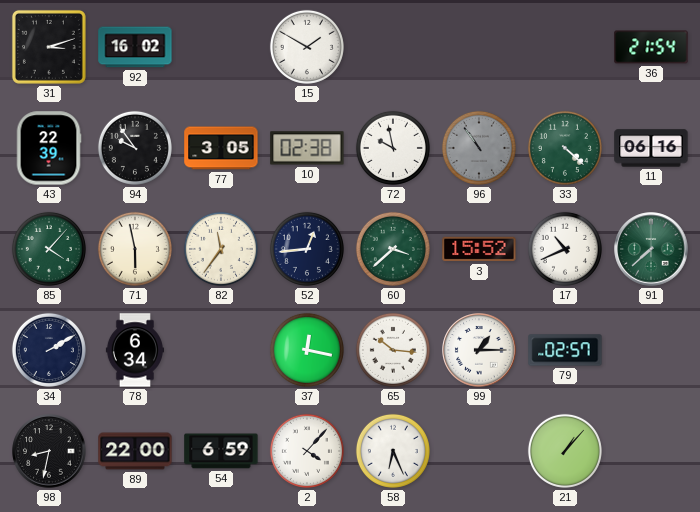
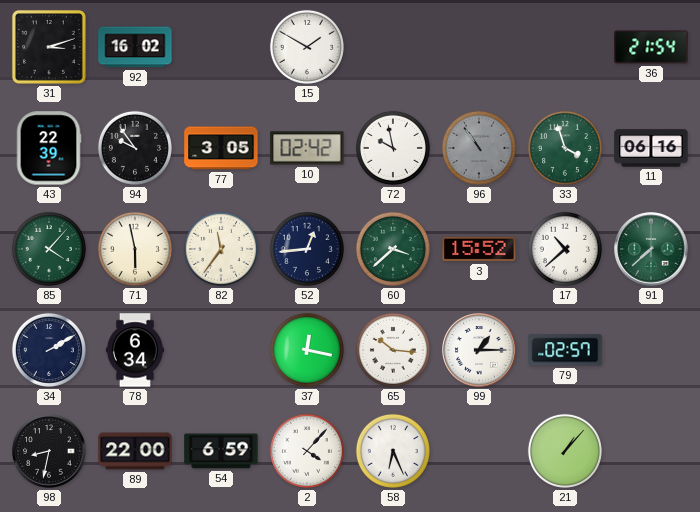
10: 02:38 -> 02:42 (307, 148)
33: 4:22 -> 3:57 (565, 148)
17: 10:41 -> 10:38 (565, 249)
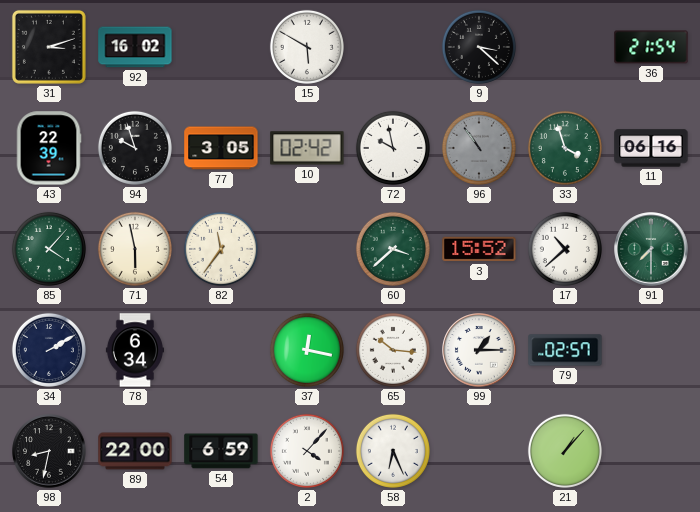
15: 1:50 -> 5:50 (307, 47)
9: none -> 3:22 (479, 47)
94: 9:54 -> 9:57 (135, 148)
52: 12:44 -> none (307, 249)
91: 7:38 -> 7:30 (651, 249)
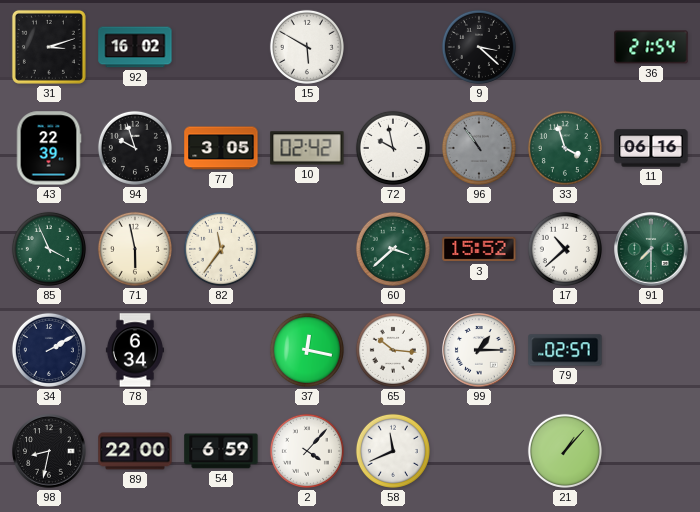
85: 4:07 -> 3:56 (49, 249)
58: 6:26 -> 11:41 (393, 451)
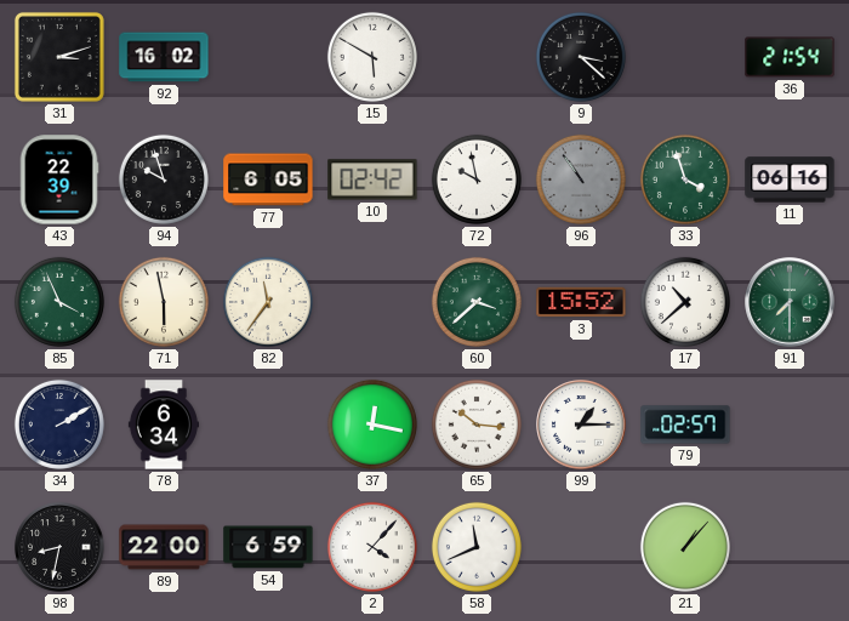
77: 3:05 -> 6:05 (268, 180)
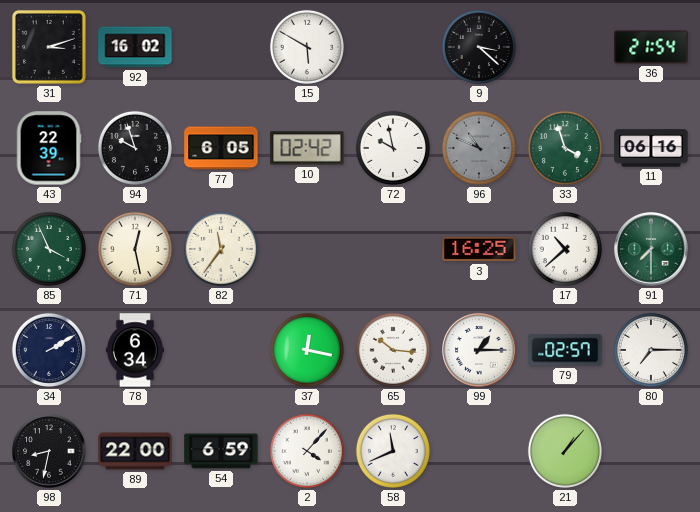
96: 10:54 -> 10:49 (479, 148)
71: 5:58 -> 12:28 (135, 249)
60: 3:38 -> none (477, 302)
3: 15:52 -> 16:25 (479, 249)
80: none -> 7:15 (651, 350)
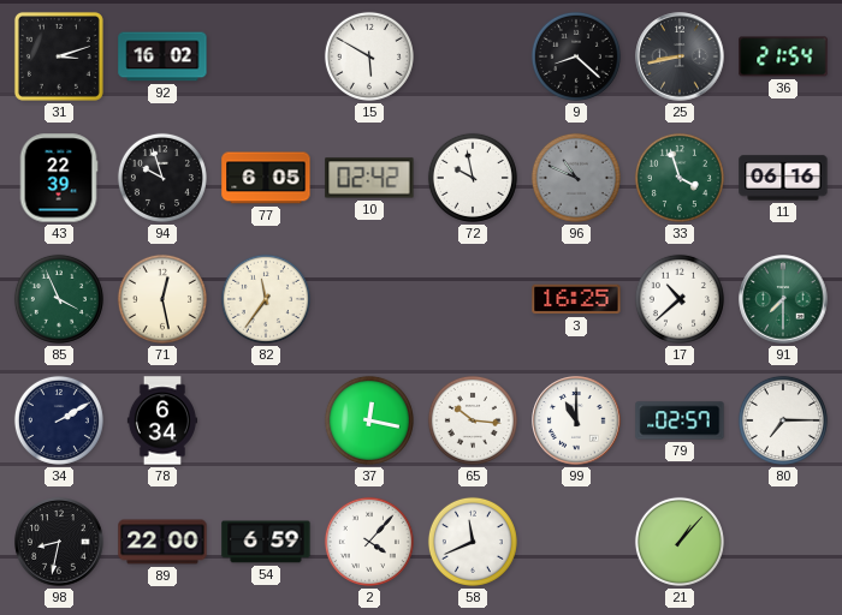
9: 3:22 -> 8:22 (576, 56)
25: none -> 8:43 (680, 56)
99: 1:15 -> 11:00 (576, 420)
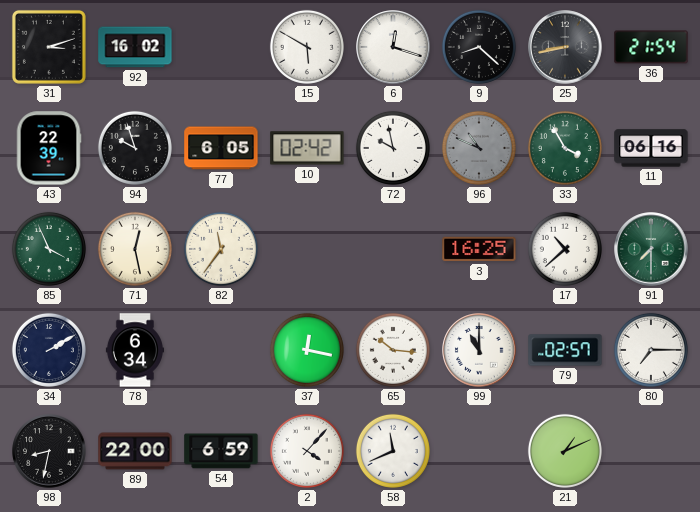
6: none -> 12:18 (393, 47)
33: 3:57 -> 3:55 (565, 148)
21: 1:07 -> 1:11 (565, 451)
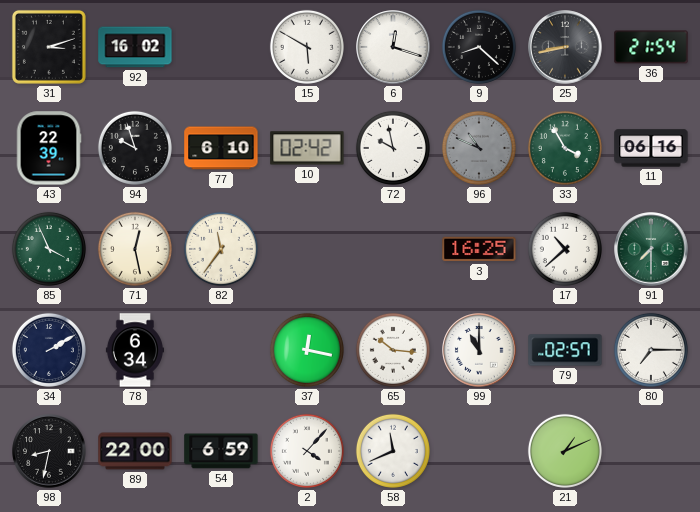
77: 6:05 -> 6:10 (221, 148)
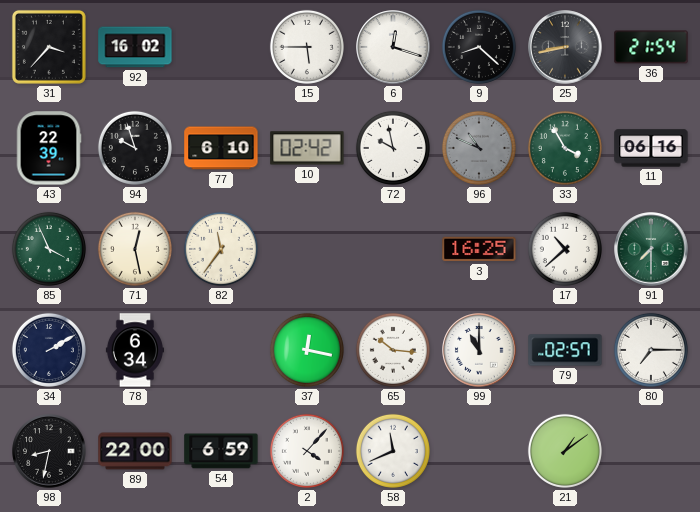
31: 3:12 -> 3:37 (49, 47)
15: 5:50 -> 5:45 (307, 47)
21: 1:11 -> 1:09 (565, 451)
